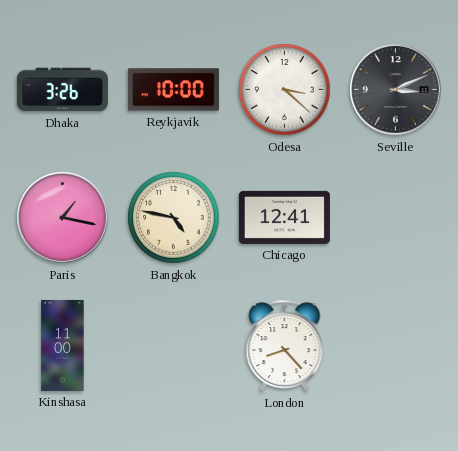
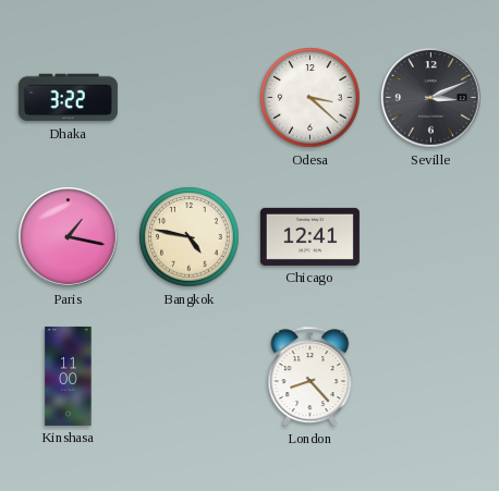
Dhaka: 3:26 -> 3:22 (68, 98)
Reykjavik: 10:00 -> none (173, 90)
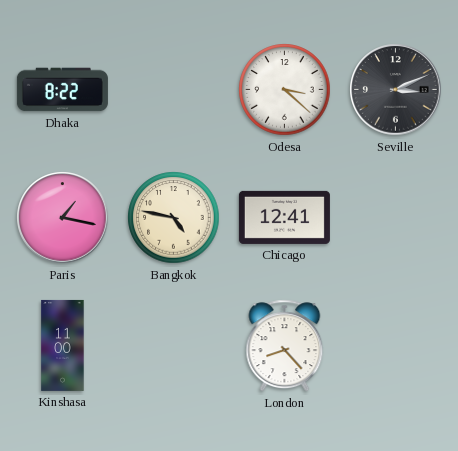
Dhaka: 3:22 -> 8:22 (62, 90)
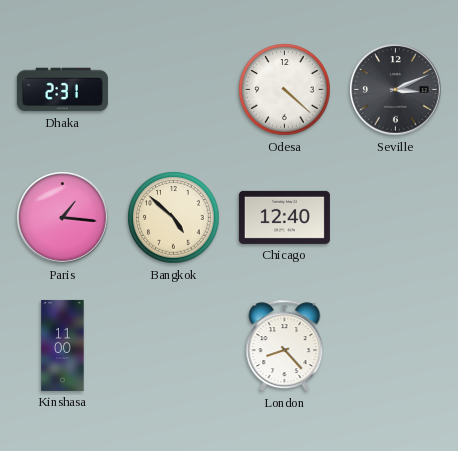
Dhaka: 8:22 -> 2:31 (62, 90)
Odesa: 3:22 -> 4:22 (285, 90)
Paris: 1:17 -> 1:16 (63, 218)
Bangkok: 4:47 -> 4:52 (174, 218)
Chicago: 12:41 -> 12:40 (284, 217)
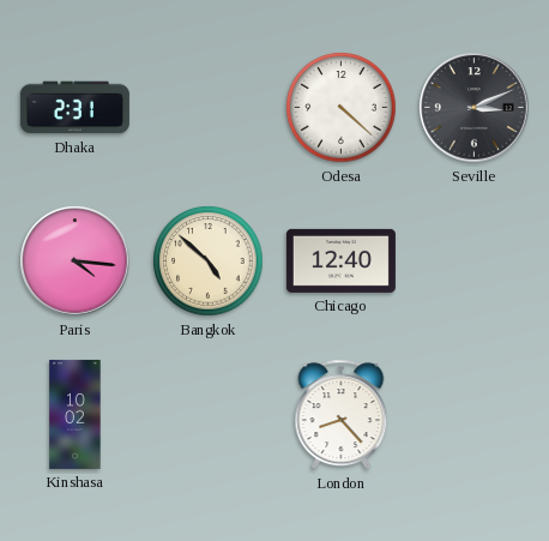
Paris: 1:16 -> 4:16 (76, 262)
Kinshasa: 11:00 -> 10:02 (76, 414)
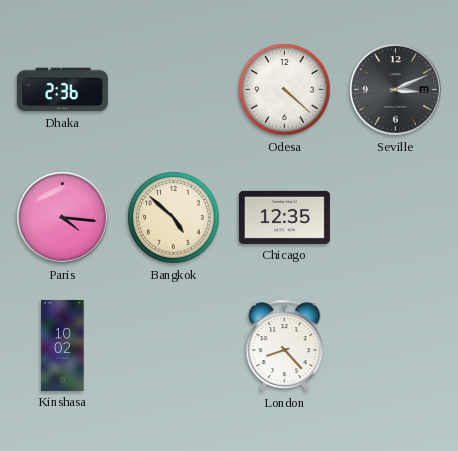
Dhaka: 2:31 -> 2:36 (62, 90)
Chicago: 12:40 -> 12:35 (284, 217)
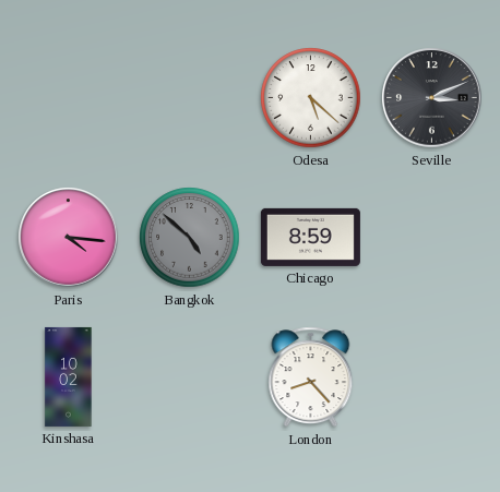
Dhaka: 2:36 -> none (62, 90)
Odesa: 4:22 -> 5:22 (311, 98)
Bangkok dial: cream -> grey (190, 238)
Chicago: 12:35 -> 8:59 (310, 237)
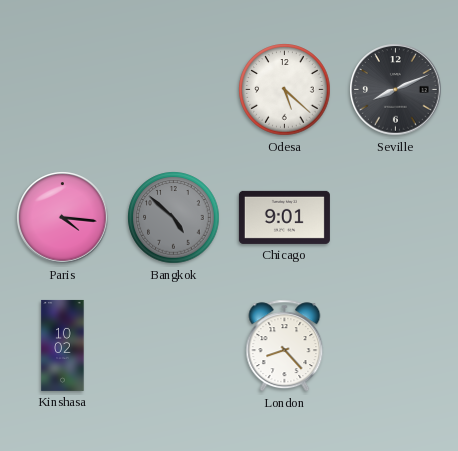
Seville: 3:11 -> 8:11 (396, 90)
Chicago: 8:59 -> 9:01 (284, 217)
